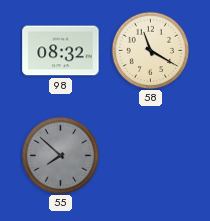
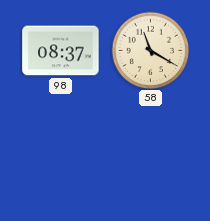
98: 08:32 -> 08:37 (61, 51)
55: 7:52 -> none (60, 155)
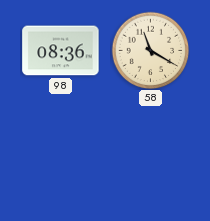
98: 08:37 -> 08:36 (61, 51)
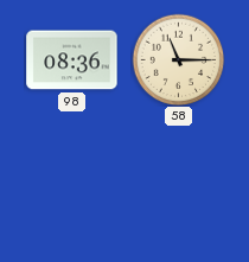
58: 11:20 -> 11:15 (178, 59)
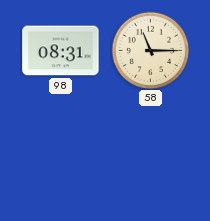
98: 08:36 -> 08:31 (61, 51)
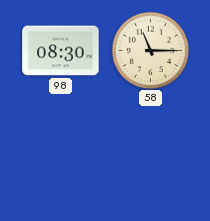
98: 08:31 -> 08:30 (61, 51)
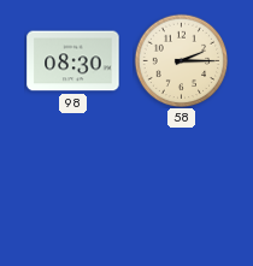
58: 11:15 -> 2:15 (181, 60)
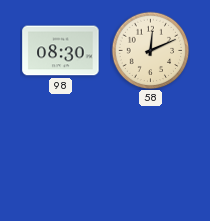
58: 2:15 -> 12:11 (150, 50)
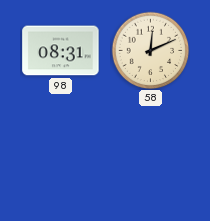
98: 08:30 -> 08:31 (61, 51)
